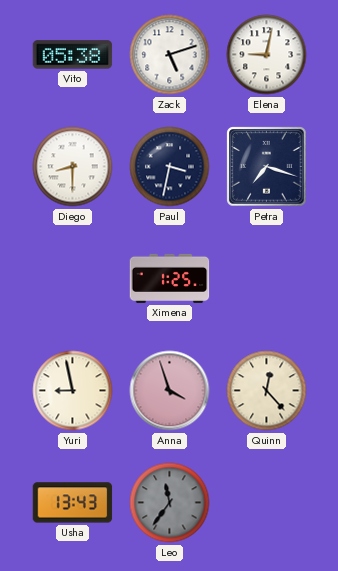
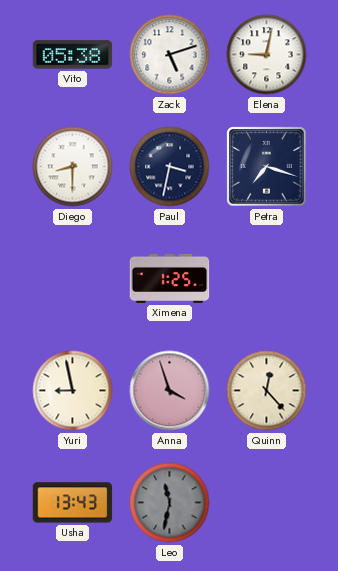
Leo: 11:36 -> 11:32 (170, 503)
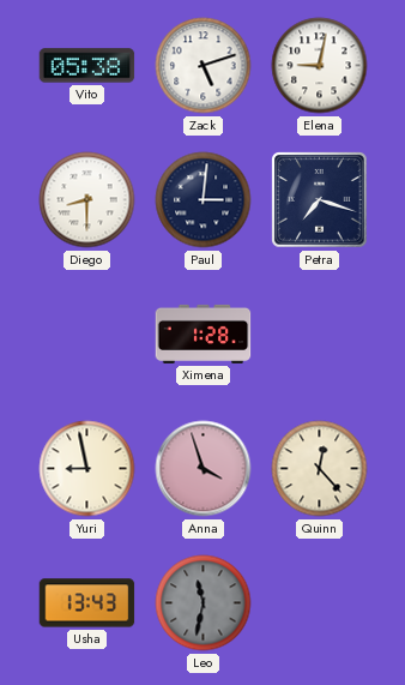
Paul: 3:32 -> 3:01 (204, 200)
Ximena: 1:25 -> 1:28 (204, 334)
